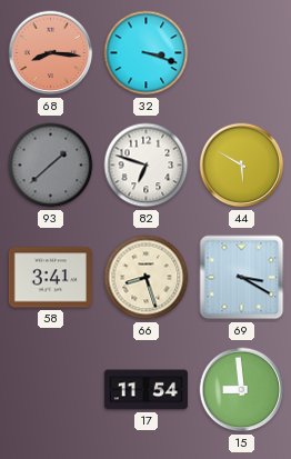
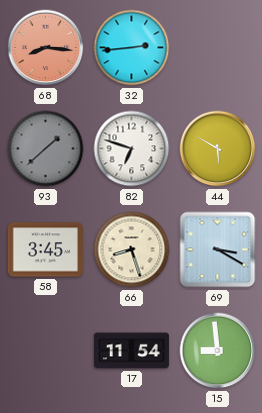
32: 3:18 -> 2:44 (132, 48)
58: 3:41 -> 3:45 (45, 250)
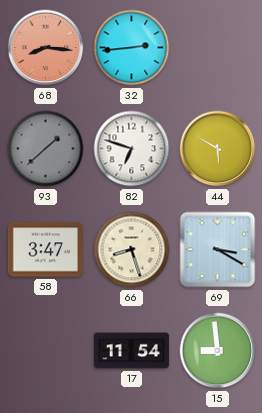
58: 3:45 -> 3:47 (45, 250)
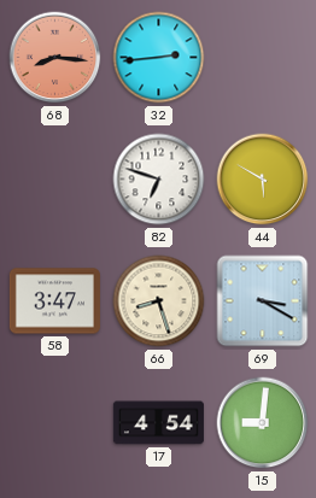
93: 1:38 -> none (46, 149)
17: 11:54 -> 4:54 (158, 423)
15: 8:59 -> 9:01 (263, 423)
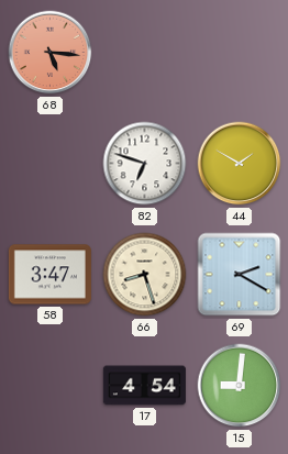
68: 8:16 -> 5:16 (51, 53)
32: 2:44 -> none (159, 58)
44: 5:50 -> 1:50 (240, 164)
69: 3:20 -> 2:20 (240, 275)
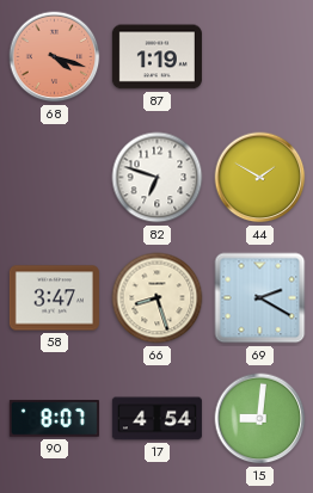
68: 5:16 -> 4:18 (55, 57)
87: none -> 1:19 (156, 57)
90: none -> 8:07 (54, 419)
